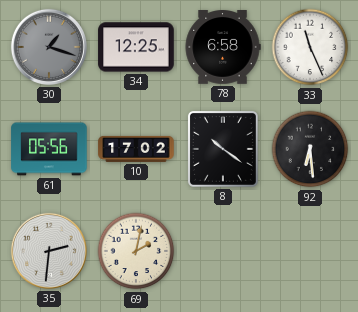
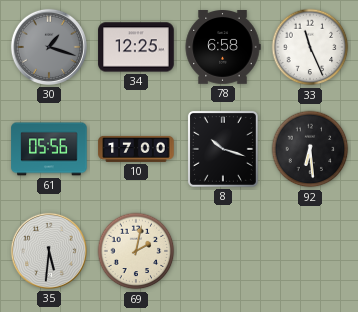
10: 17:02 -> 17:00 (136, 149)
8: 10:21 -> 10:18 (223, 149)
35: 2:31 -> 5:31 (49, 251)
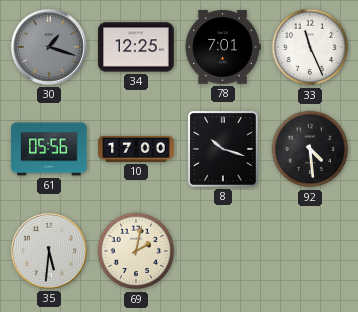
78: 6:58 -> 7:01 (223, 48)
92: 6:29 -> 4:29 (310, 149)
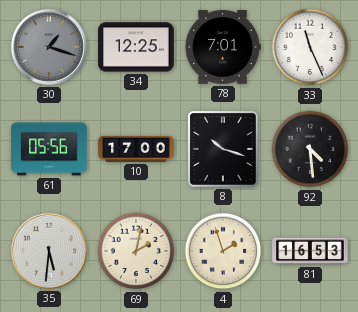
4: none -> 1:57 (223, 251)
81: none -> 16:53 (310, 251)
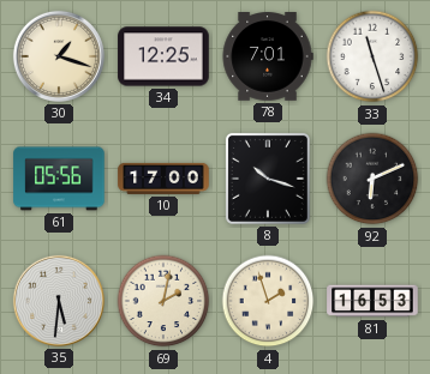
30 dial: grey -> cream (59, 56)
33: 11:26 -> 11:27 (372, 56)
92: 4:29 -> 6:11 (372, 179)
